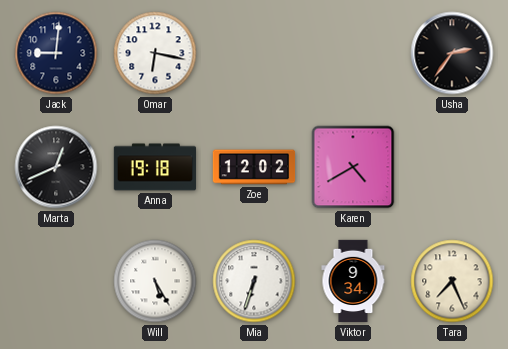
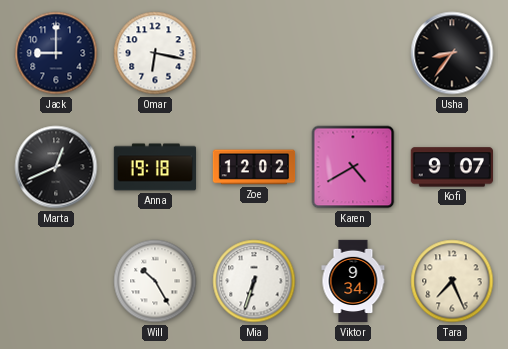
Jack: 9:01 -> 9:00 (56, 53)
Usha: 2:36 -> 8:36 (452, 53)
Kofi: none -> 9:07 (451, 167)
Will: 5:25 -> 10:25 (155, 281)
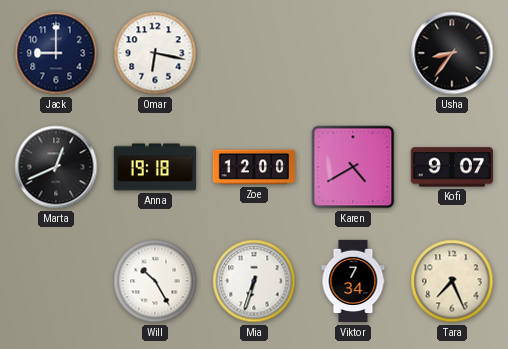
Zoe: 12:02 -> 12:00 (254, 167)
Viktor: 9:34 -> 7:34 (353, 281)
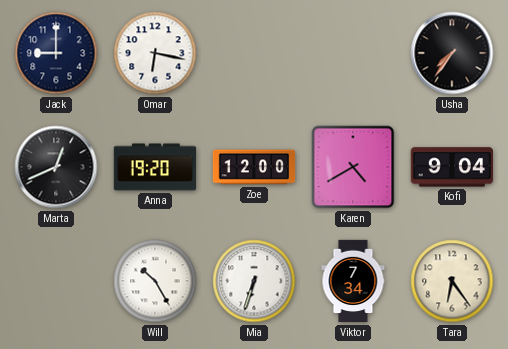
Usha: 8:36 -> 7:36 (452, 53)
Anna: 19:18 -> 19:20 (155, 167)
Kofi: 9:07 -> 9:04 (451, 167)
Tara: 7:26 -> 6:24 (452, 281)
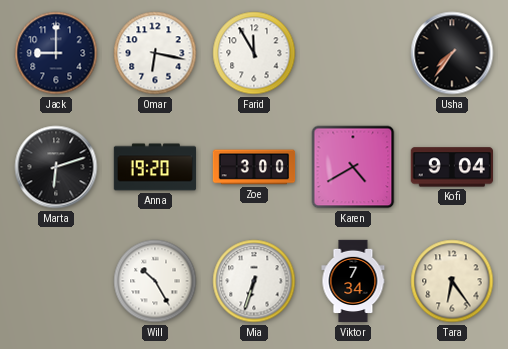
Farid: none -> 11:55 (254, 53)
Marta: 12:41 -> 6:12 (56, 167)
Zoe: 12:00 -> 3:00 (254, 167)
